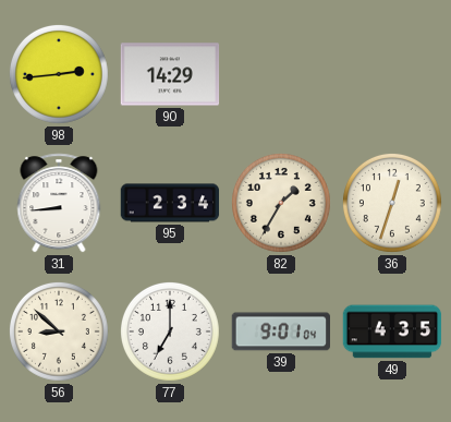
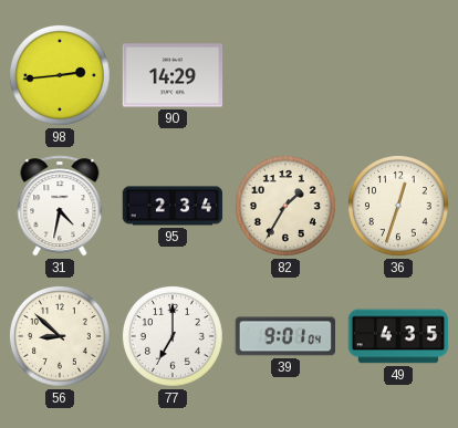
31: 8:44 -> 4:32 (60, 206)
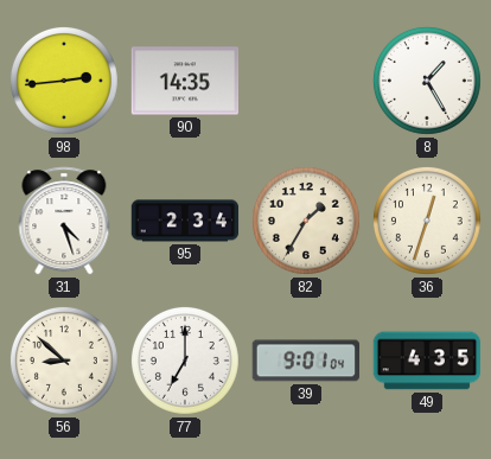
90: 14:29 -> 14:35 (185, 81)
8: none -> 1:25 (427, 81)
31: 4:32 -> 4:27 (64, 221)
